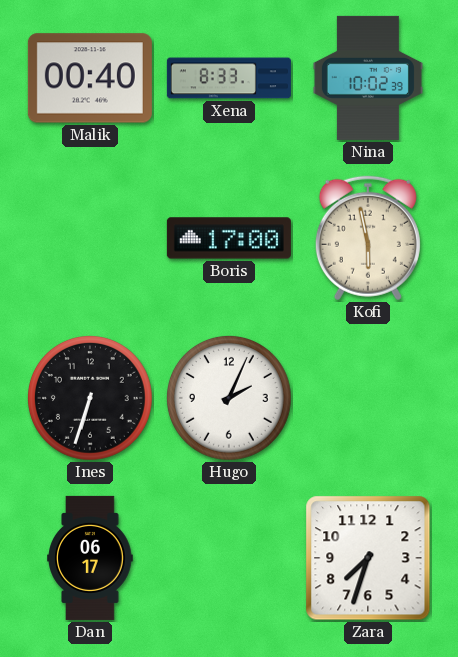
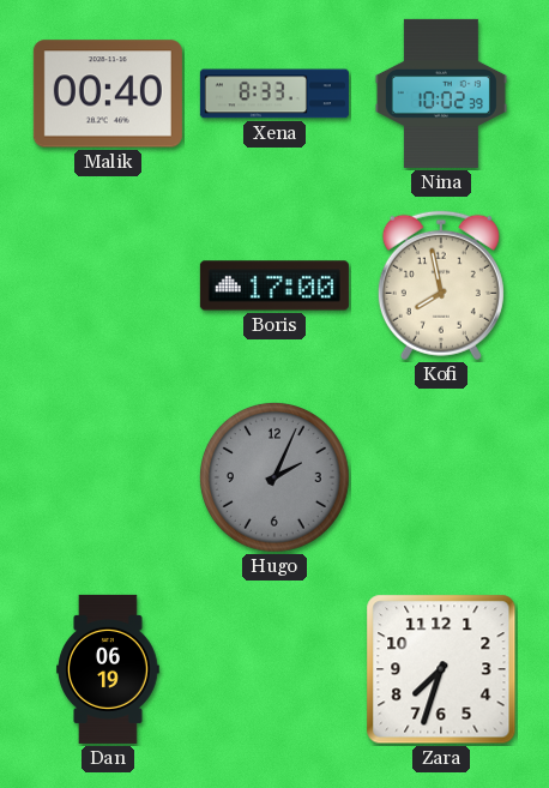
Kofi: 5:58 -> 7:58 (441, 285)
Ines: 6:33 -> none (91, 399)
Hugo dial: white -> grey (276, 479)
Dan: 06:17 -> 06:19 (108, 669)
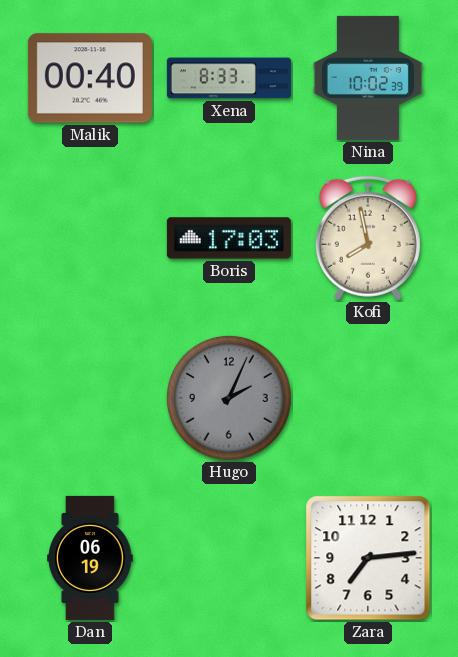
Boris: 17:00 -> 17:03 (229, 238)
Zara: 7:33 -> 7:14 (368, 558)
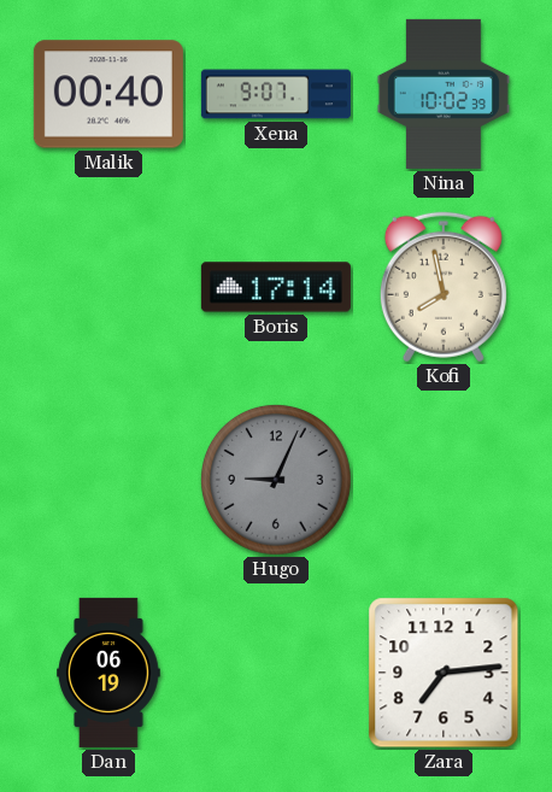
Xena: 8:33 -> 9:07 (276, 94)
Boris: 17:03 -> 17:14 (276, 287)
Hugo: 2:04 -> 9:04 (277, 481)
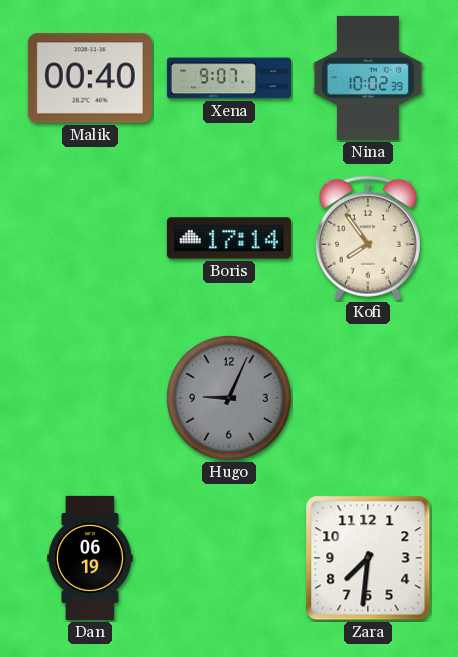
Kofi: 7:58 -> 7:54 (368, 238)
Zara: 7:14 -> 7:31 (368, 558)
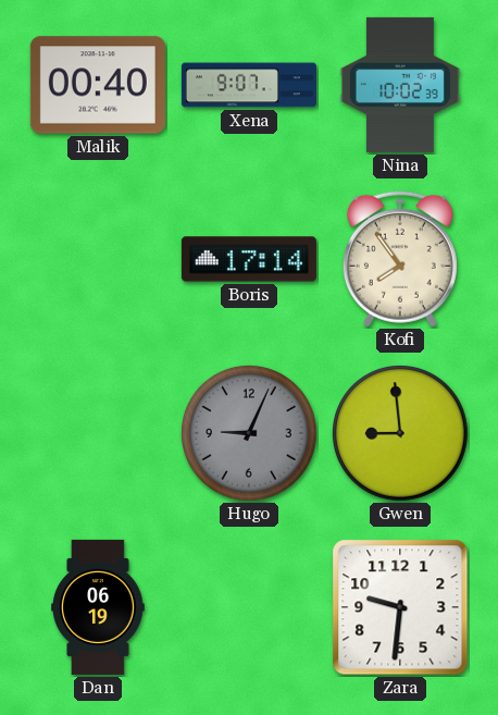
Gwen: none -> 8:59 (401, 434)
Zara: 7:31 -> 9:31 (400, 607)
